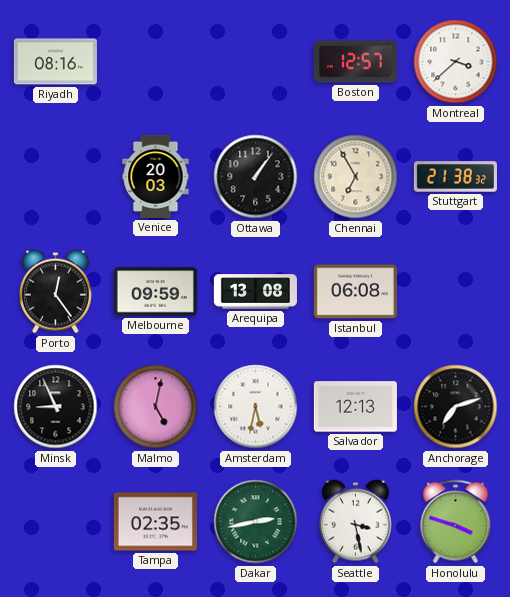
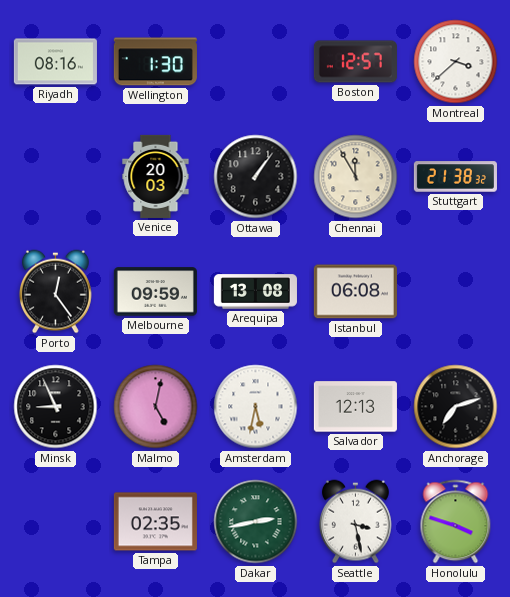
Wellington: none -> 1:30 (155, 62)
Chennai: 6:55 -> 11:55 (356, 177)
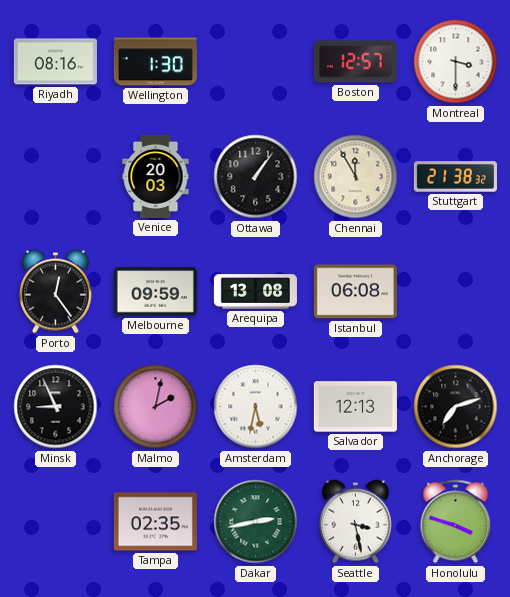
Montreal: 3:38 -> 3:30 (456, 62)
Malmo: 5:02 -> 2:02 (156, 407)
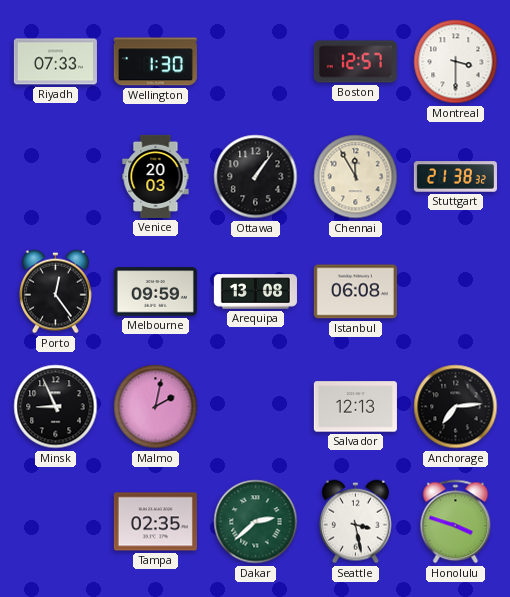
Riyadh: 08:16 -> 07:33 (55, 62)
Amsterdam: 5:32 -> none (256, 407)
Anchorage: 7:12 -> 7:14 (456, 407)
Dakar: 2:43 -> 2:38 (256, 522)
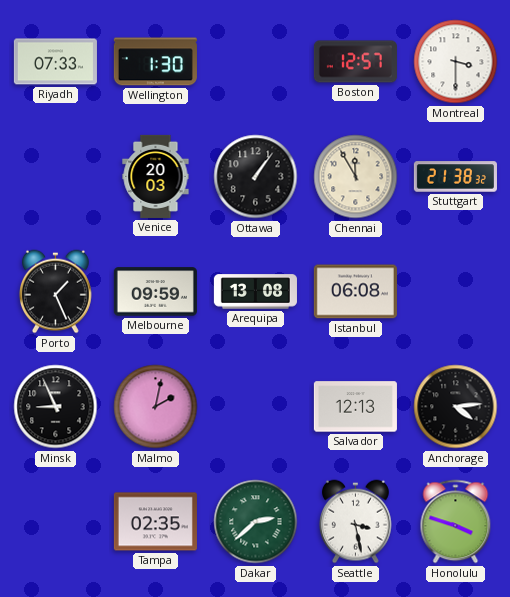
Porto: 12:24 -> 1:26 (55, 292)
Anchorage: 7:14 -> 4:14 (456, 407)
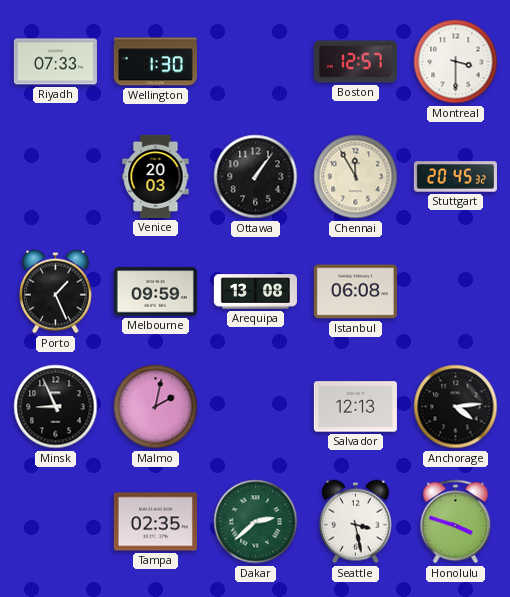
Stuttgart: 21:38 -> 20:45 (455, 177)
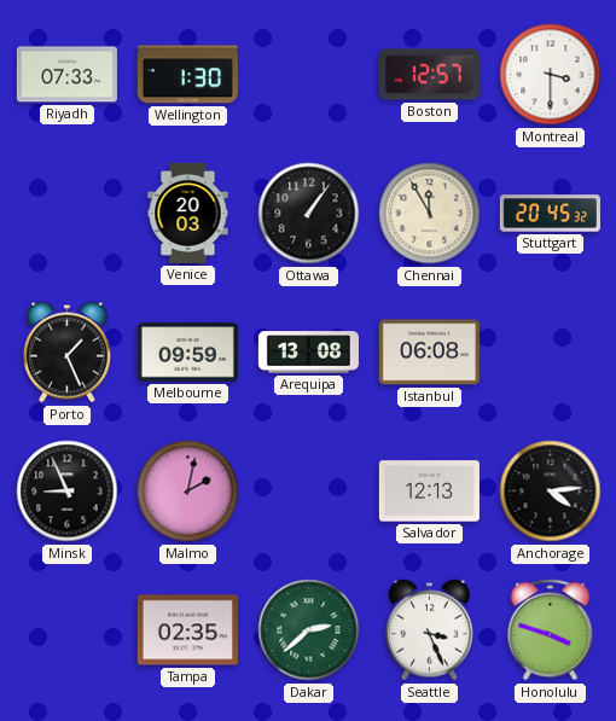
Seattle: 3:28 -> 3:26 (429, 630)
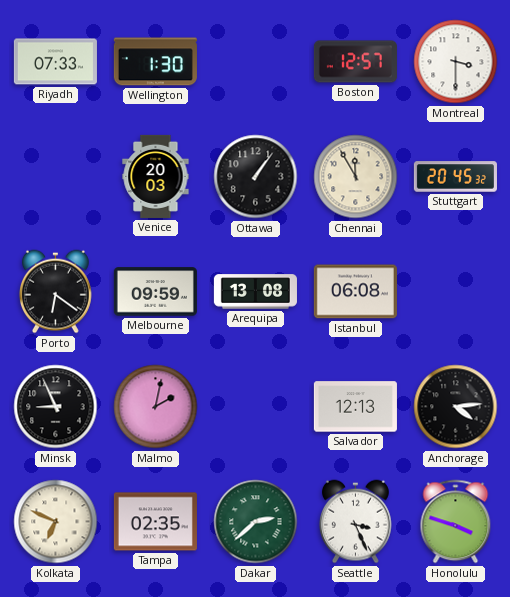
Porto: 1:26 -> 6:21 (55, 292)
Kolkata: none -> 6:49 (56, 522)
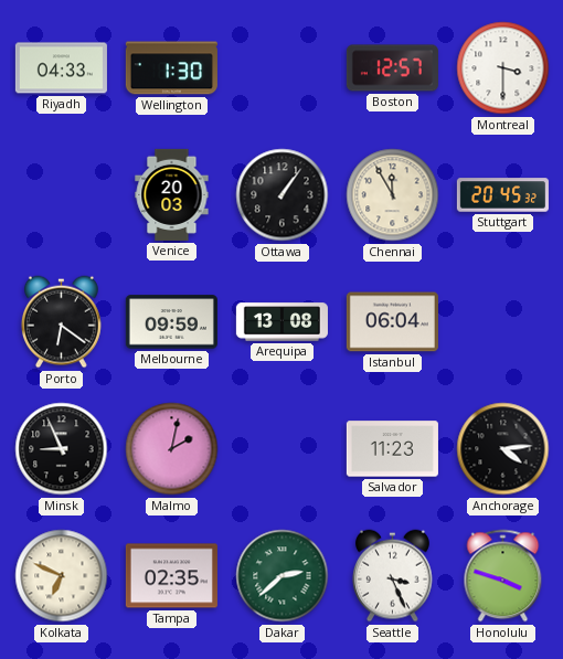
Riyadh: 07:33 -> 04:33 (61, 68)
Istanbul: 06:08 -> 06:04 (392, 322)
Salvador: 12:13 -> 11:23 (392, 449)
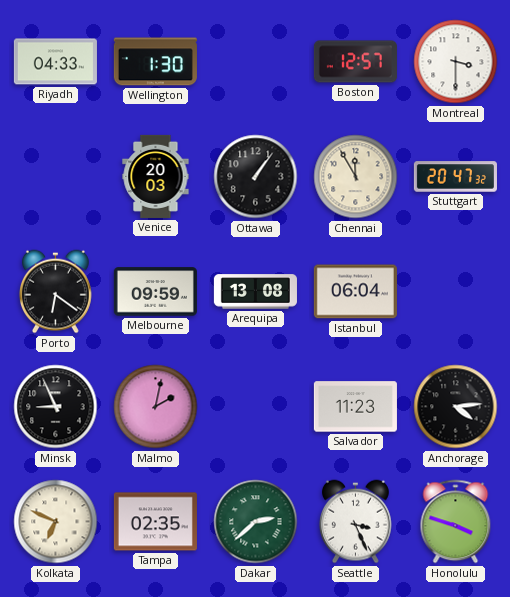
Stuttgart: 20:45 -> 20:47 (455, 177)
